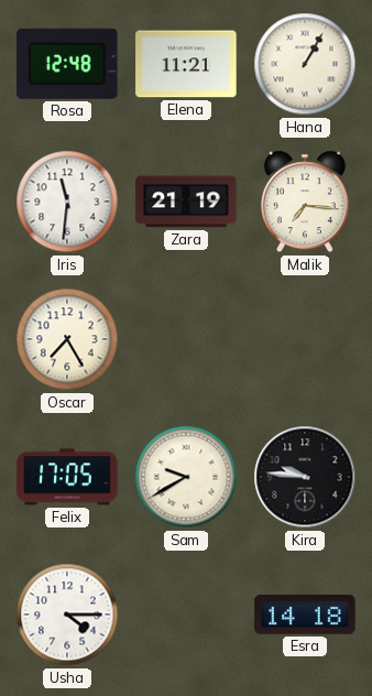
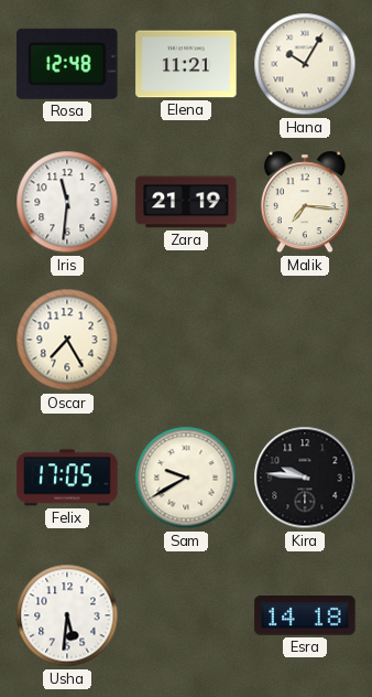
Hana: 1:05 -> 10:05 (305, 64)
Usha: 4:15 -> 5:31 (67, 615)
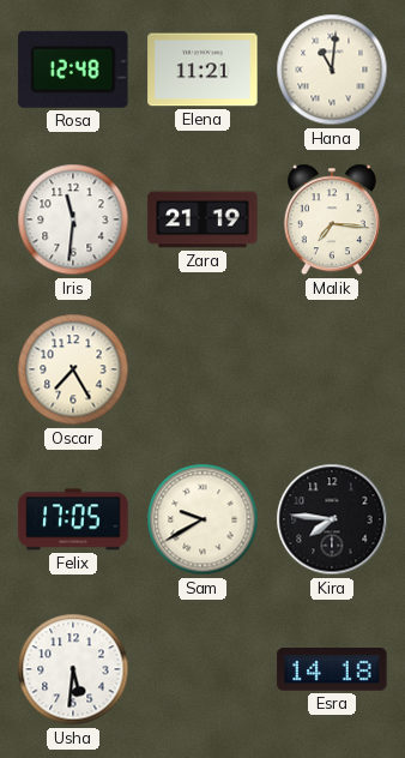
Hana: 10:05 -> 11:01 (332, 70)
Kira: 9:46 -> 7:46 (332, 519)
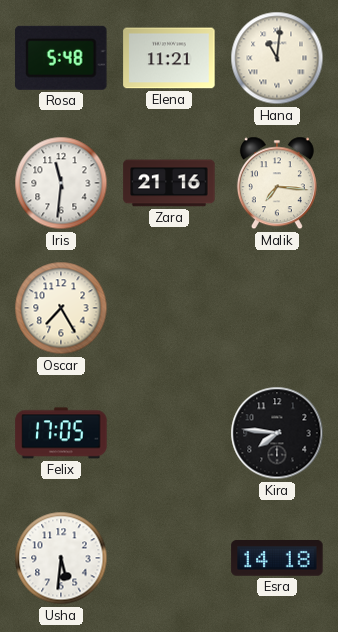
Rosa: 12:48 -> 5:48 (61, 58)
Zara: 21:19 -> 21:16 (169, 183)
Sam: 9:40 -> none (202, 519)
